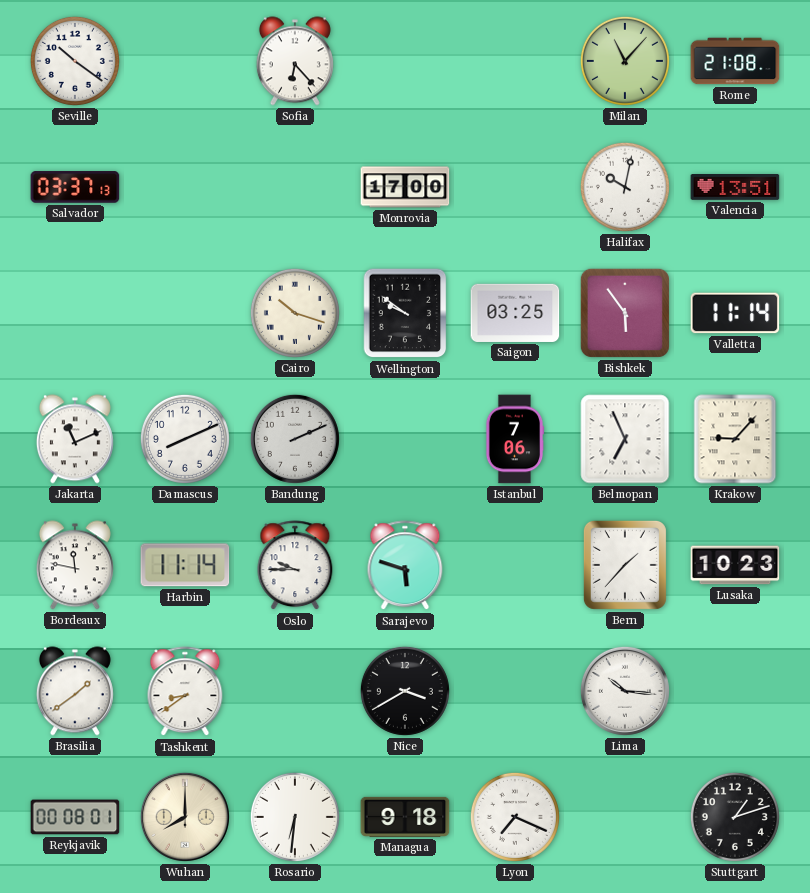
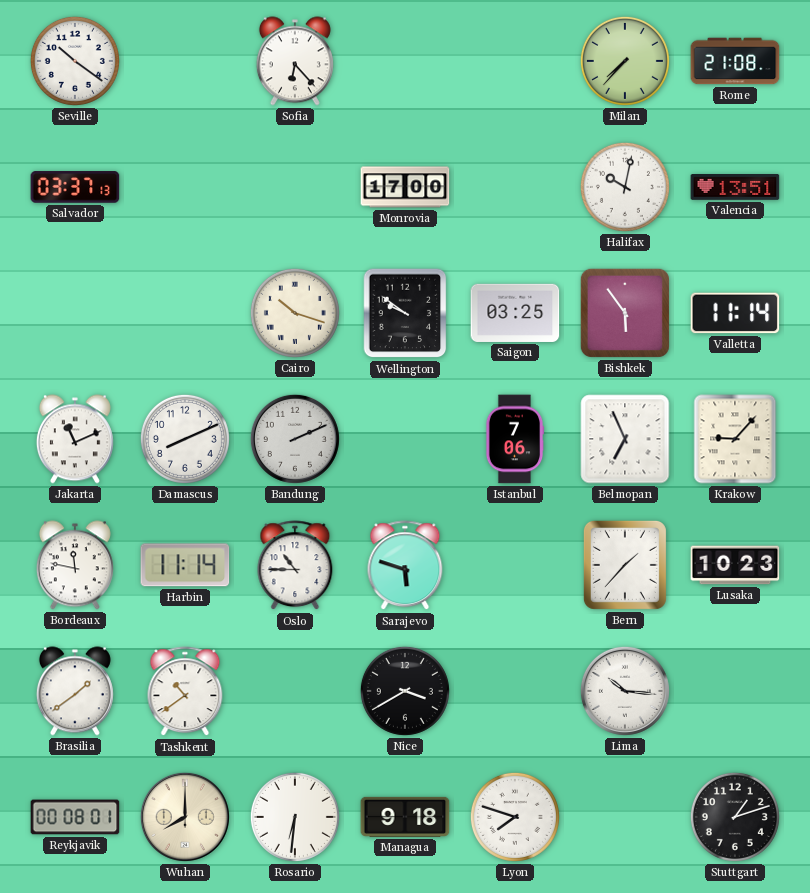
Milan: 11:07 -> 7:37 (625, 61)
Oslo: 9:45 -> 10:45 (295, 566)
Tashkent: 8:39 -> 10:39 (185, 692)
Lyon: 7:19 -> 7:48 (515, 817)
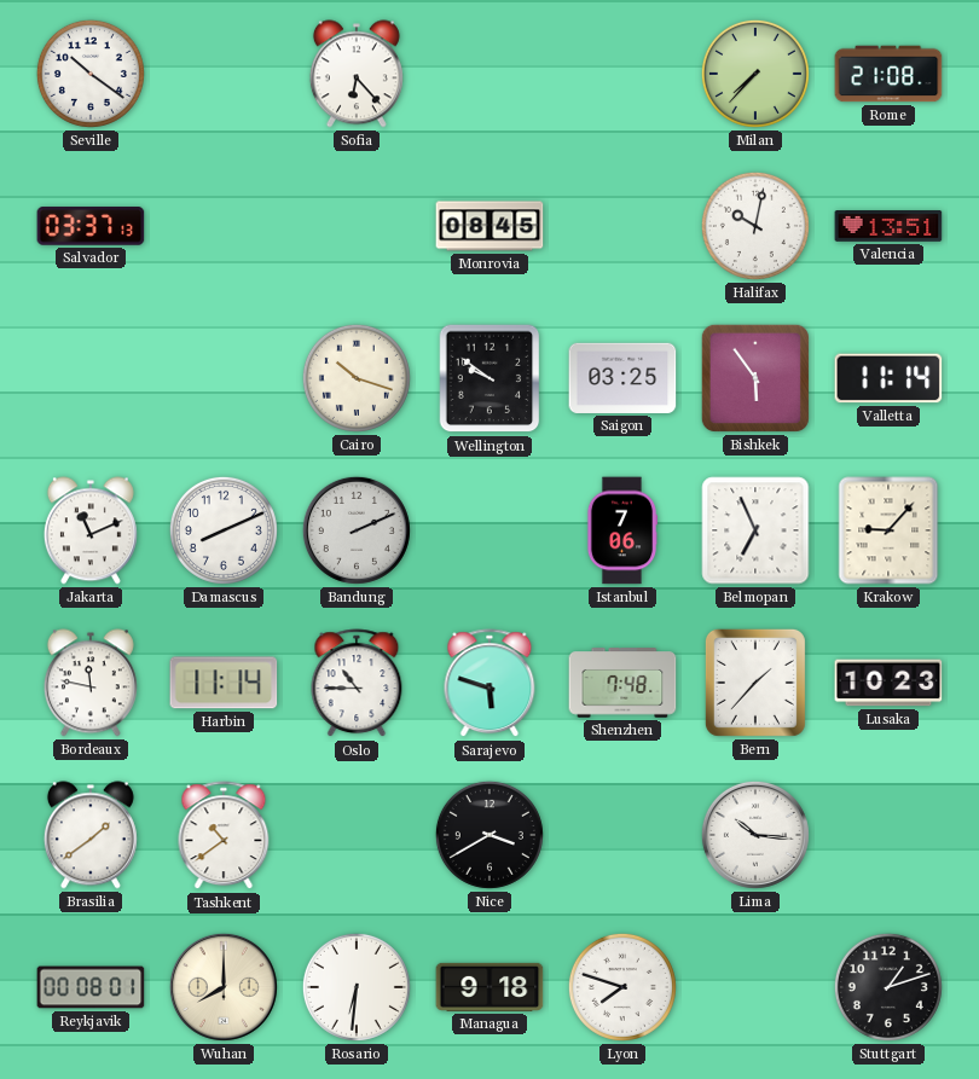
Monrovia: 17:00 -> 08:45 (489, 226)
Shenzhen: none -> 7:48 (622, 683)
